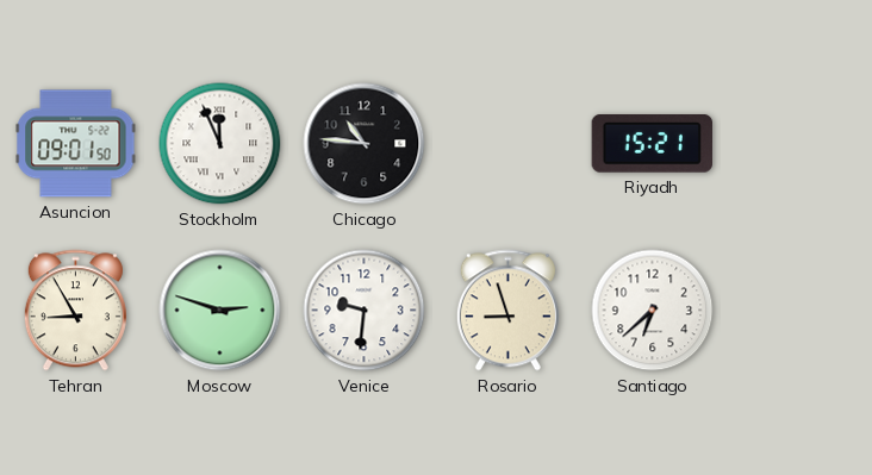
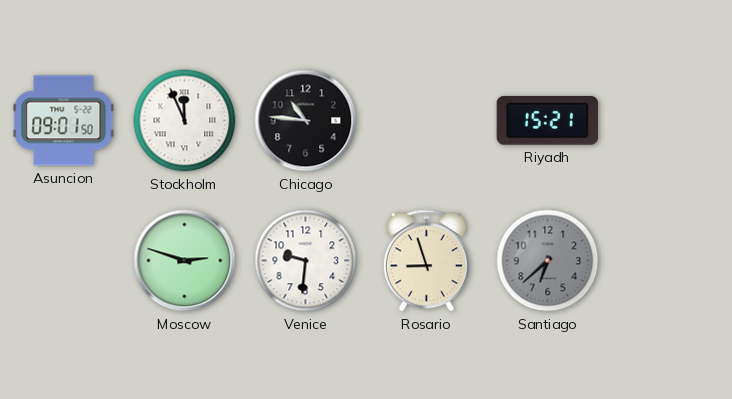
Tehran: 8:55 -> none (75, 311)
Santiago dial: white -> grey (548, 261)
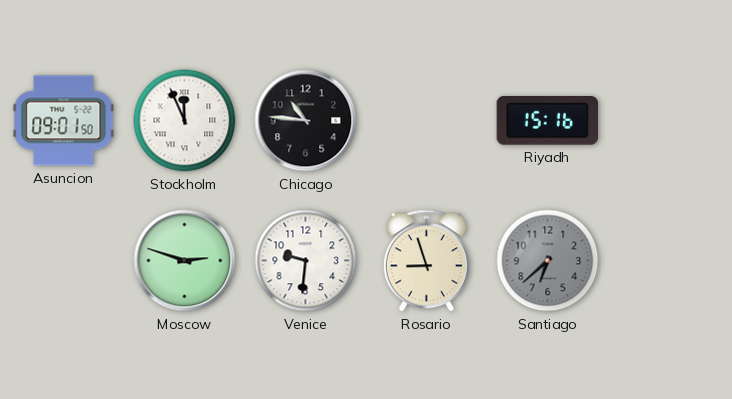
Riyadh: 15:21 -> 15:16 (547, 121)
